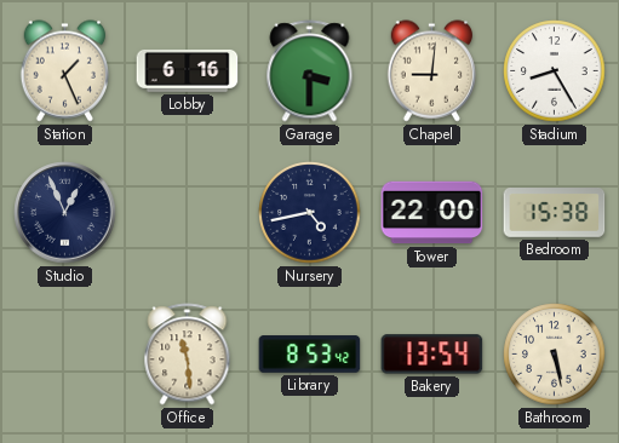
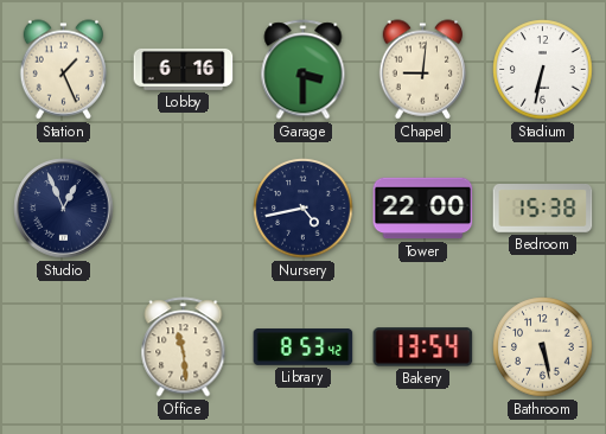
Stadium: 8:25 -> 6:32 (543, 70)
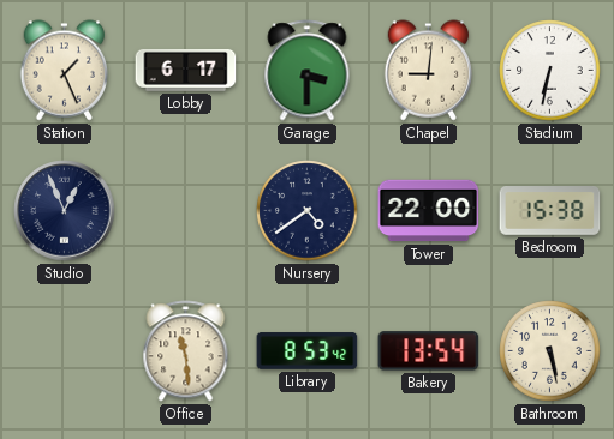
Lobby: 6:16 -> 6:17 (186, 71)
Nursery: 4:43 -> 4:39 (308, 211)
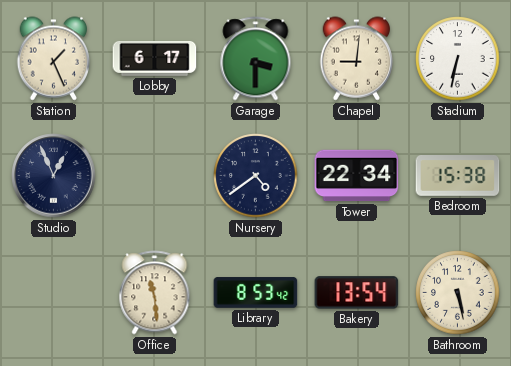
Tower: 22:00 -> 22:34 (357, 176)
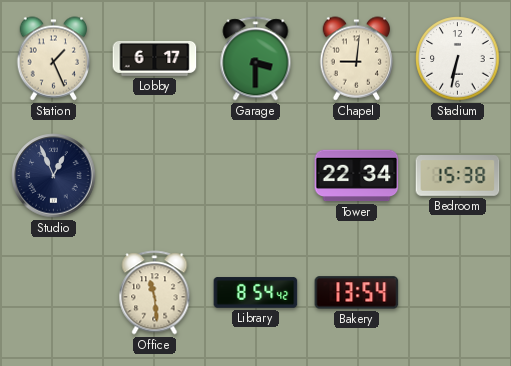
Nursery: 4:39 -> none (256, 176)
Library: 8:53 -> 8:54 (256, 293)
Bathroom: 5:28 -> none (458, 293)
